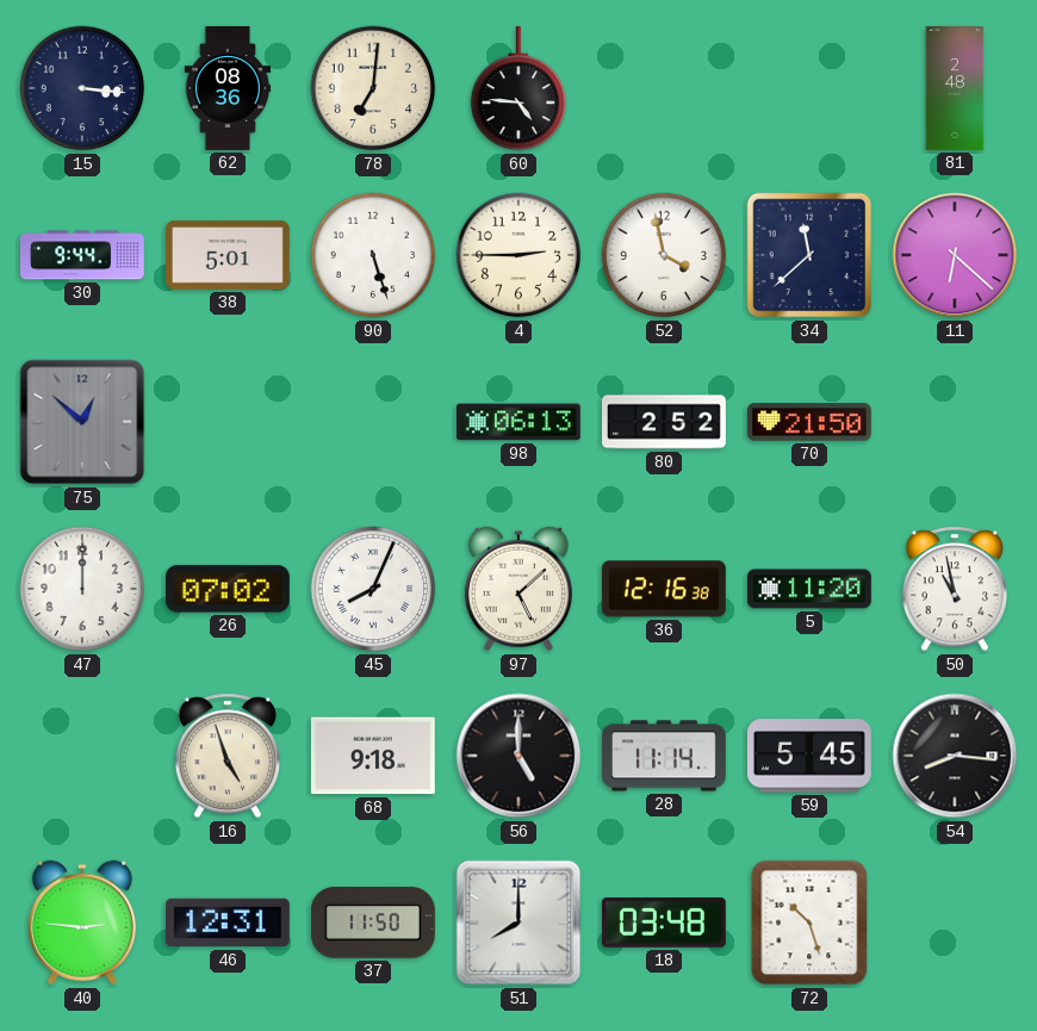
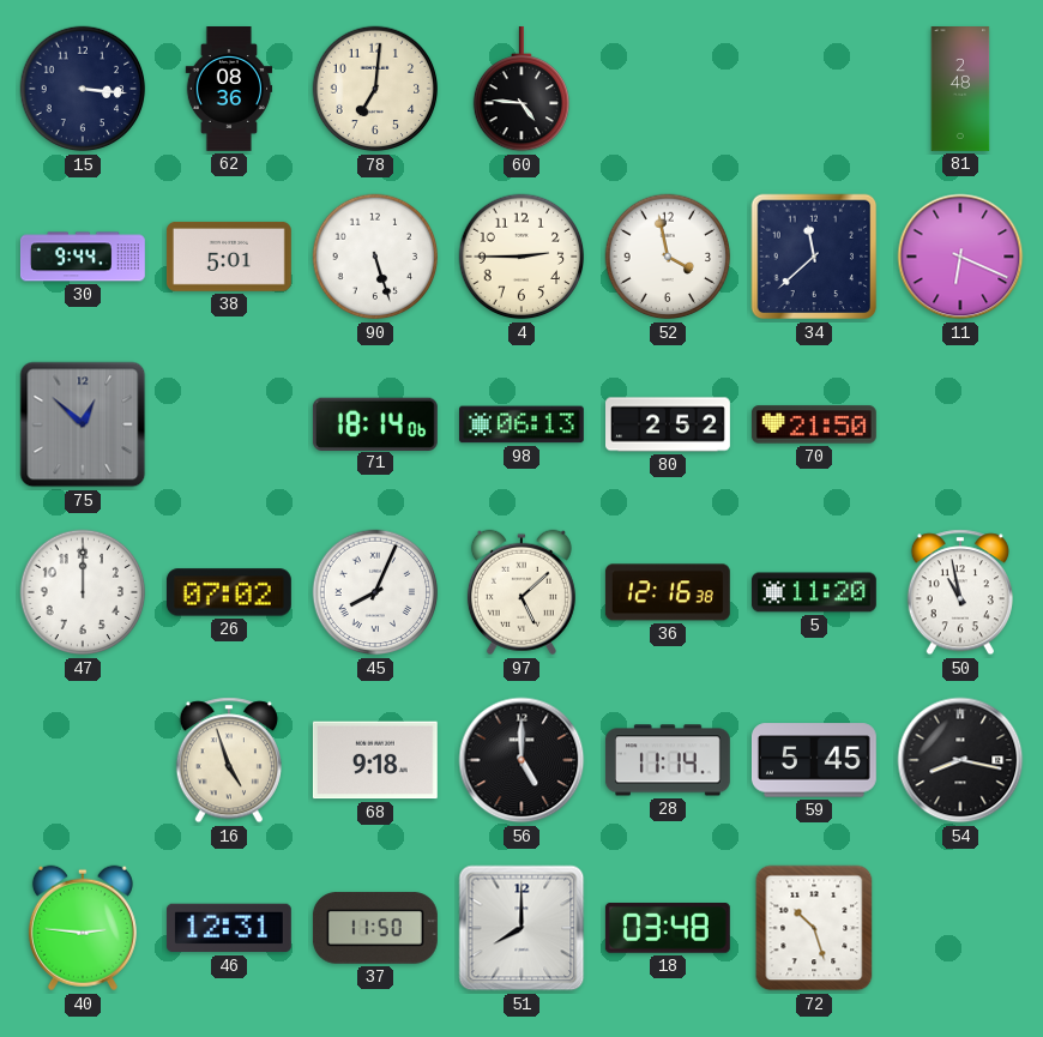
11: 6:22 -> 6:19 (960, 257)
71: none -> 18:14 (375, 423)
54: 8:16 -> 8:17 (960, 760)
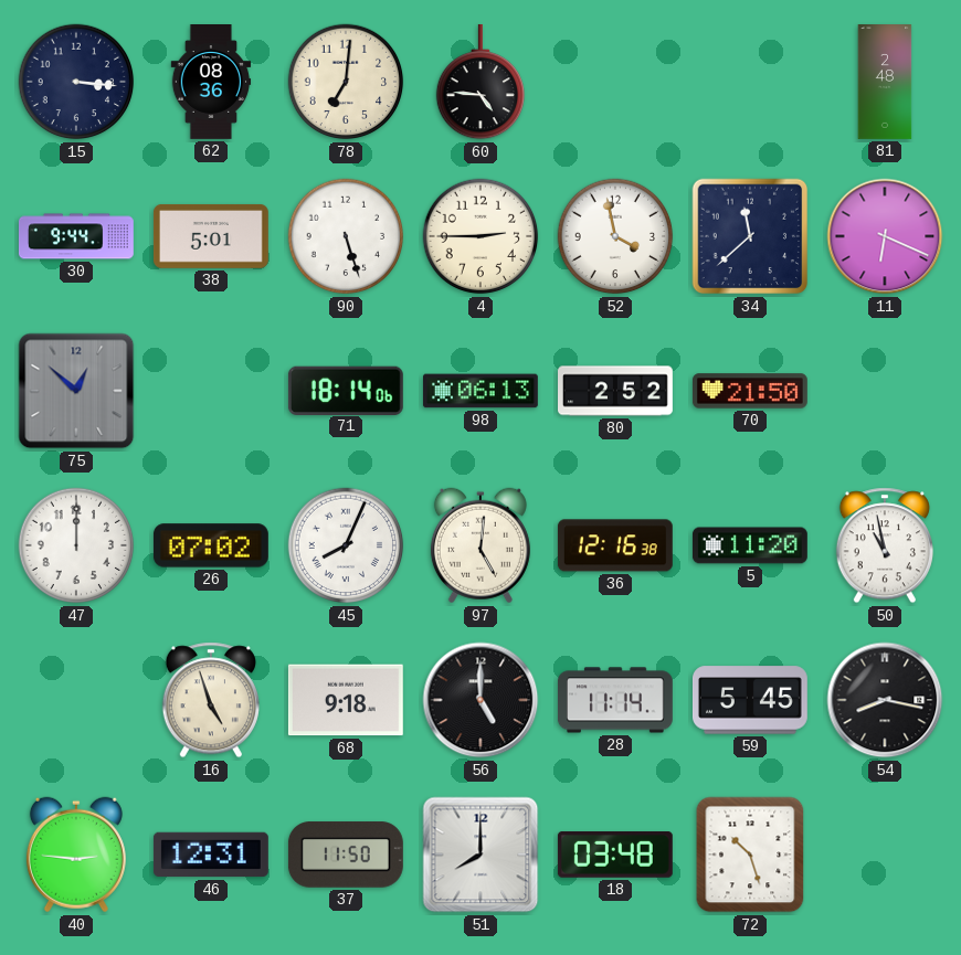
97: 5:08 -> 5:01 (480, 545)
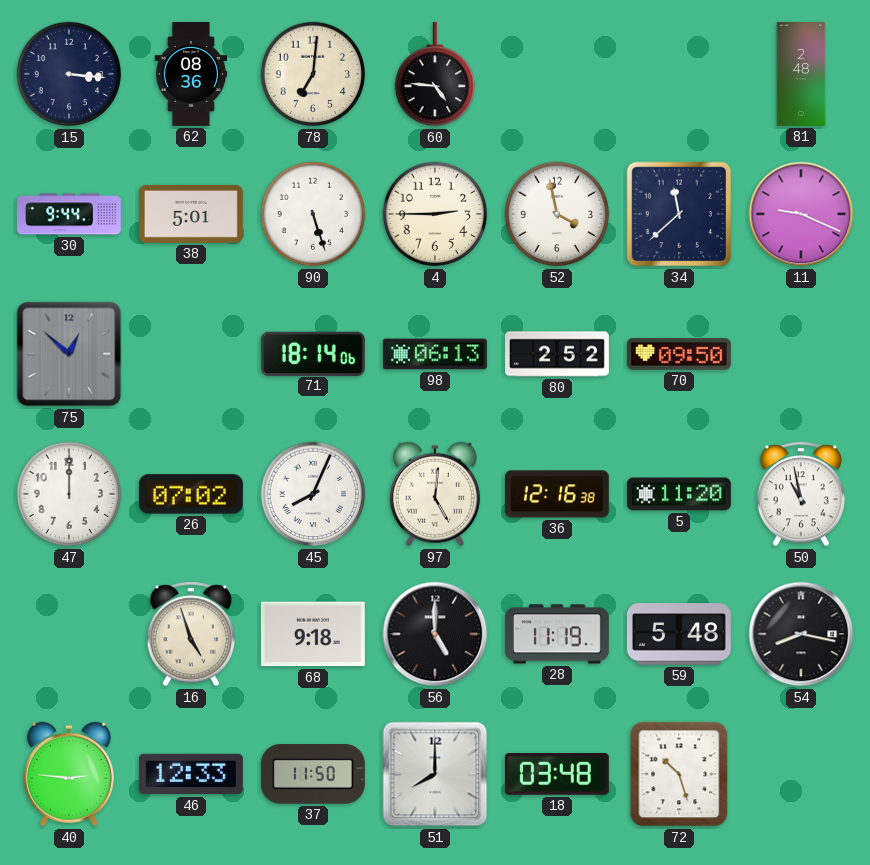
11: 6:19 -> 9:19 (801, 214)
70: 21:50 -> 09:50 (679, 354)
28: 11:14 -> 11:19 (557, 634)
59: 5:45 -> 5:48 (679, 634)
46: 12:31 -> 12:33 (191, 774)
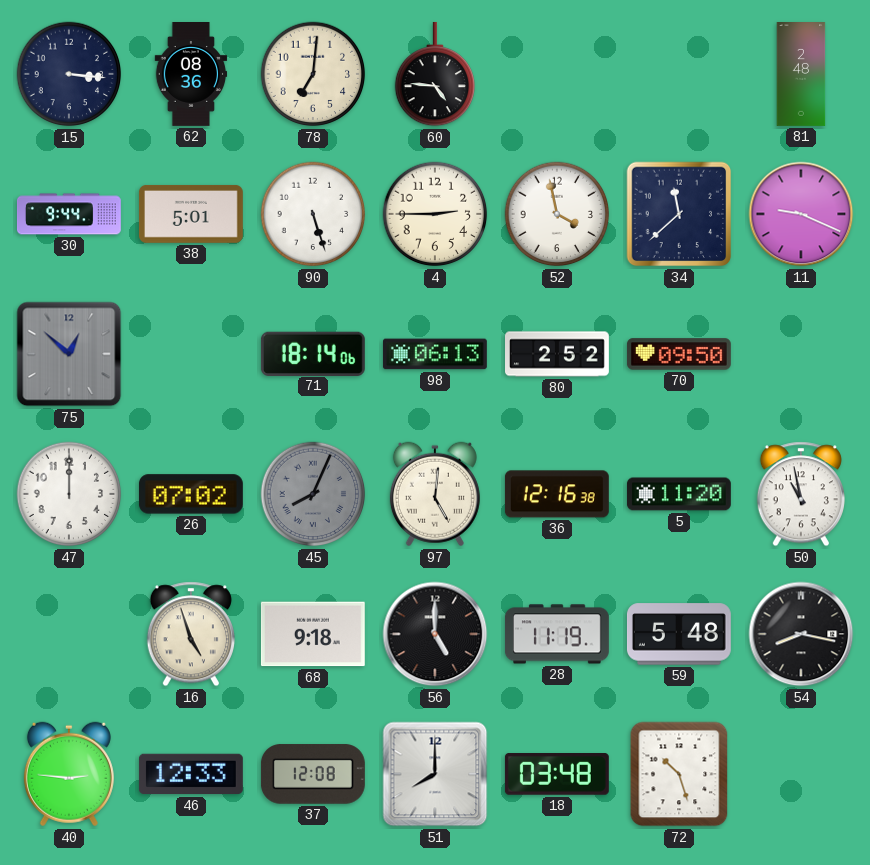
45 dial: white -> grey (313, 494)
37: 11:50 -> 12:08 (313, 774)
